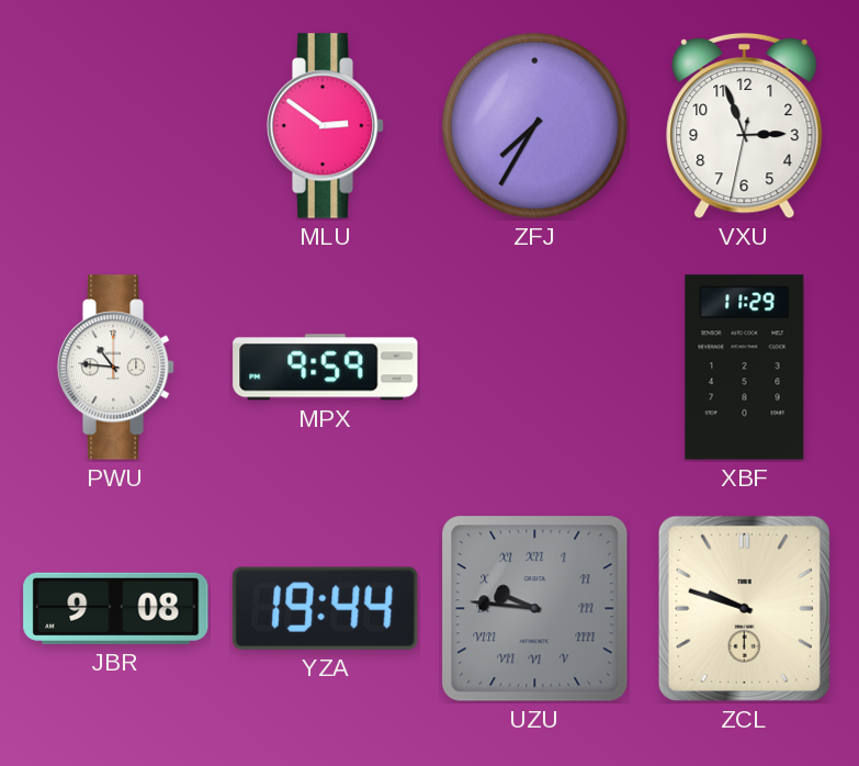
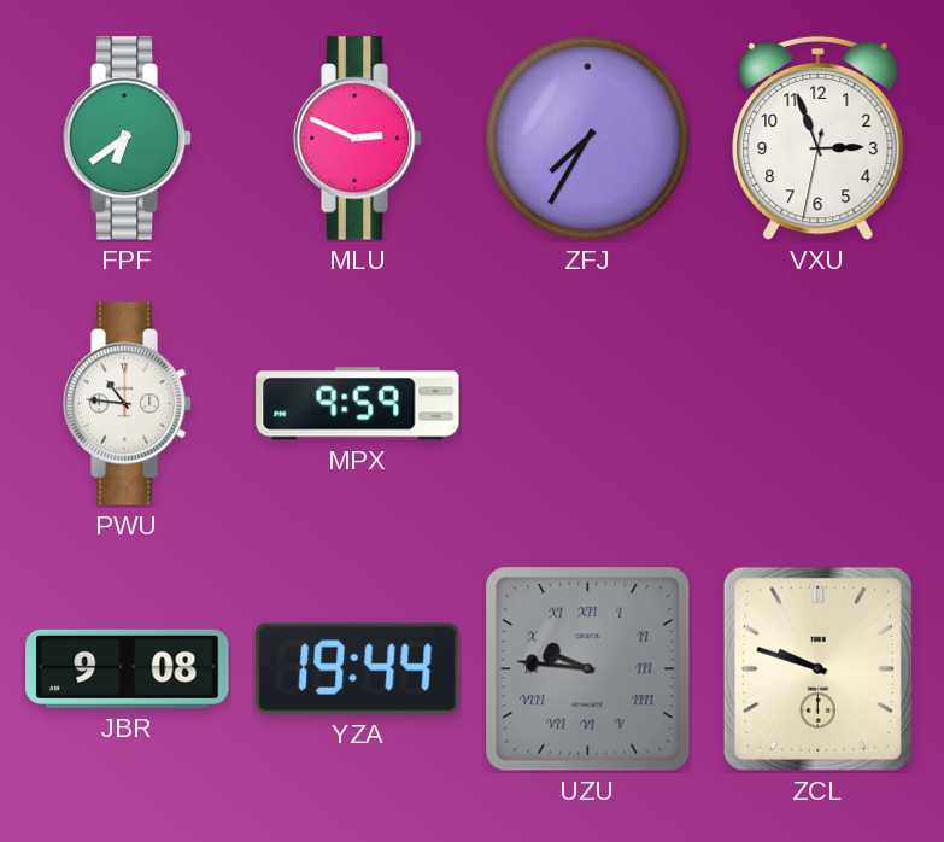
FPF: none -> 6:39 (128, 139)
MLU: 2:51 -> 2:49 (358, 139)
XBF: 11:29 -> none (745, 368)
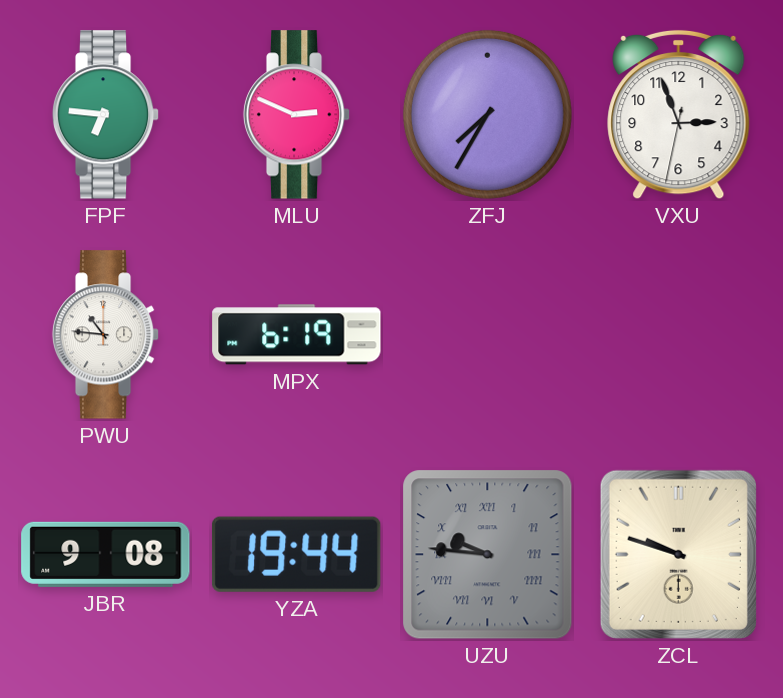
FPF: 6:39 -> 6:46 (106, 115)
MPX: 9:59 -> 6:19 (297, 335)
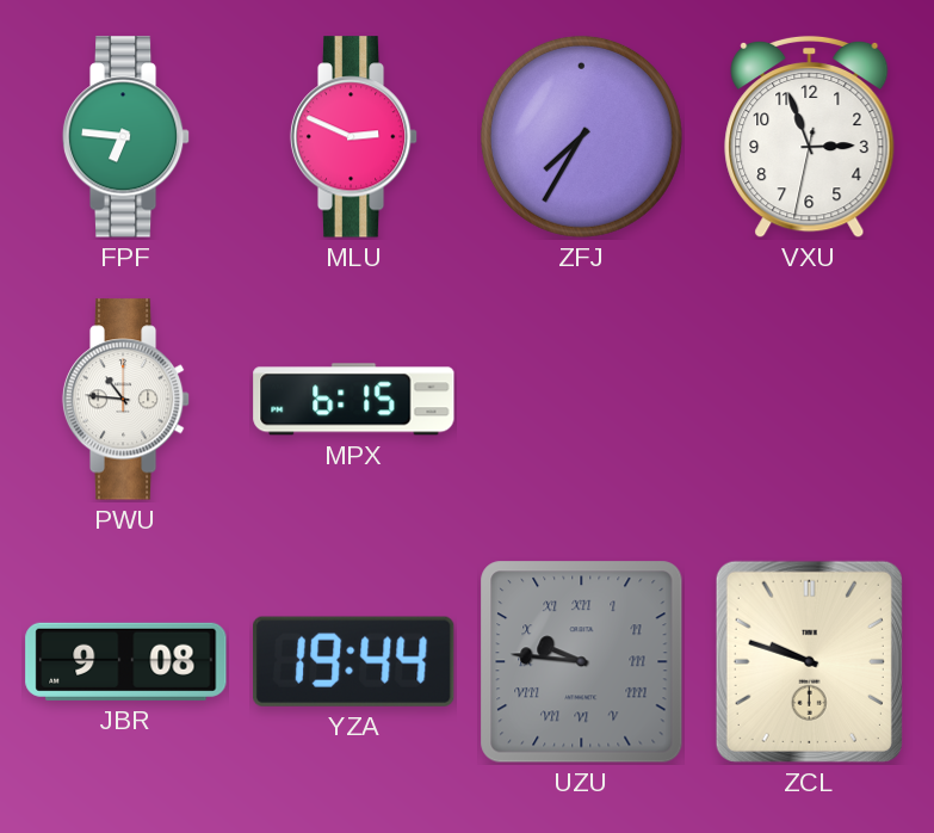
MPX: 6:19 -> 6:15 (354, 400)
